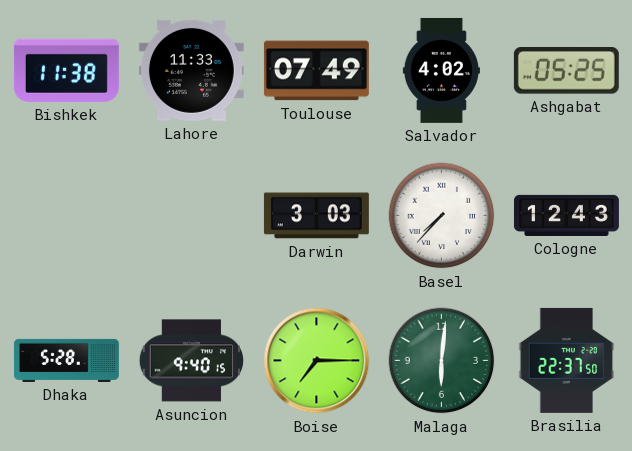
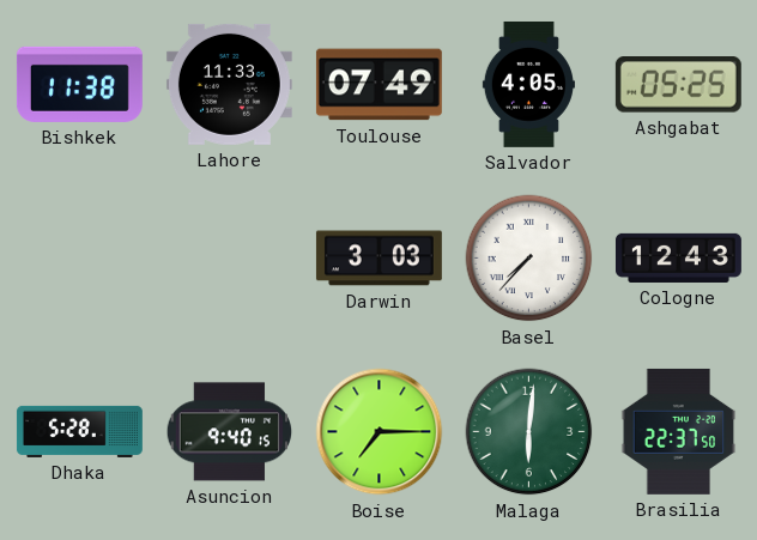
Salvador: 4:02 -> 4:05 (528, 84)
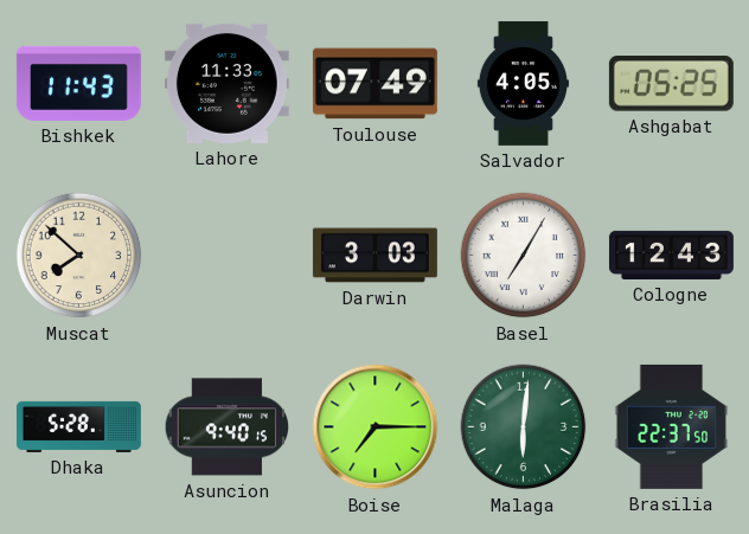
Bishkek: 11:38 -> 11:43 (78, 83)
Muscat: none -> 7:52 (79, 256)
Basel: 7:37 -> 7:05 (524, 256)
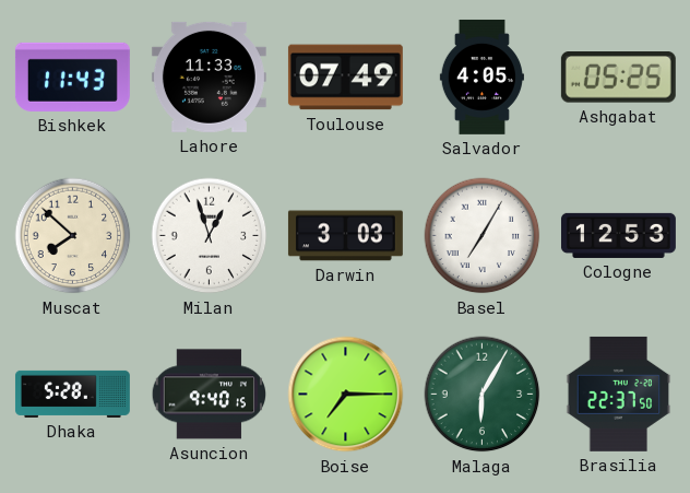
Milan: none -> 12:57 (210, 236)
Cologne: 12:43 -> 12:53 (618, 235)
Malaga: 6:01 -> 6:05 (483, 395)
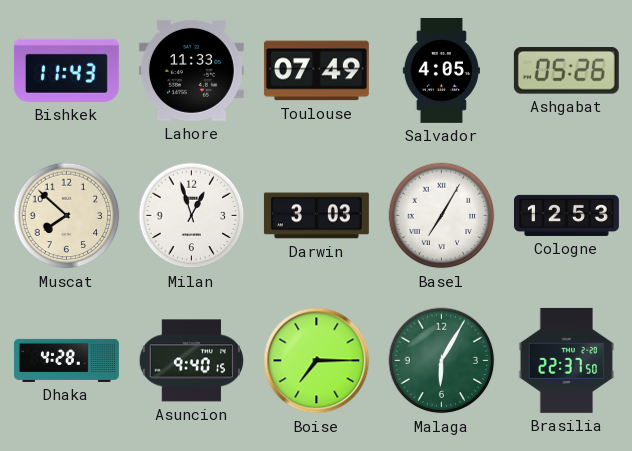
Ashgabat: 05:25 -> 05:26 (566, 71)
Dhaka: 5:28 -> 4:28 (66, 360)
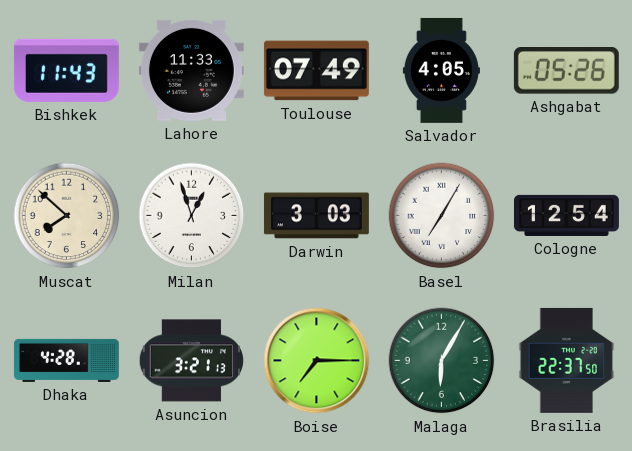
Cologne: 12:53 -> 12:54 (566, 215)
Asuncion: 9:40 -> 3:21 (192, 361)
